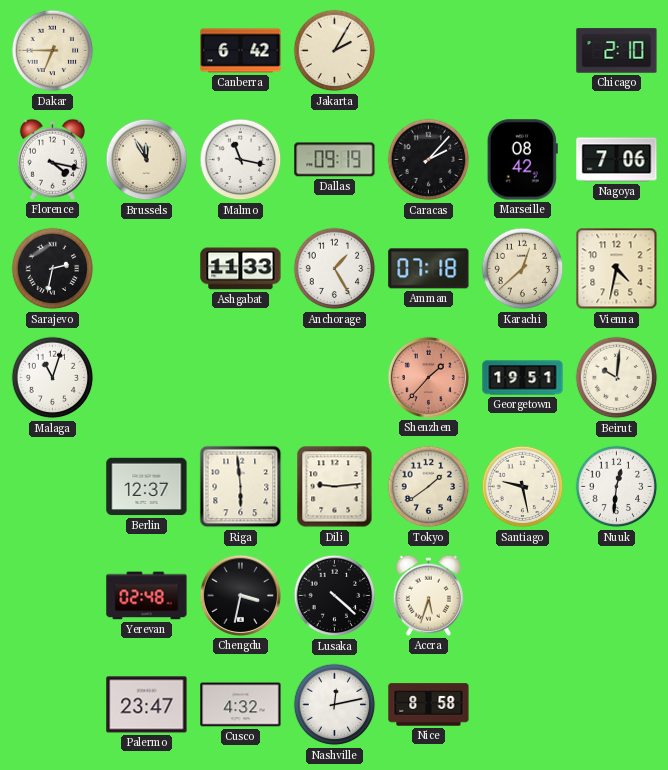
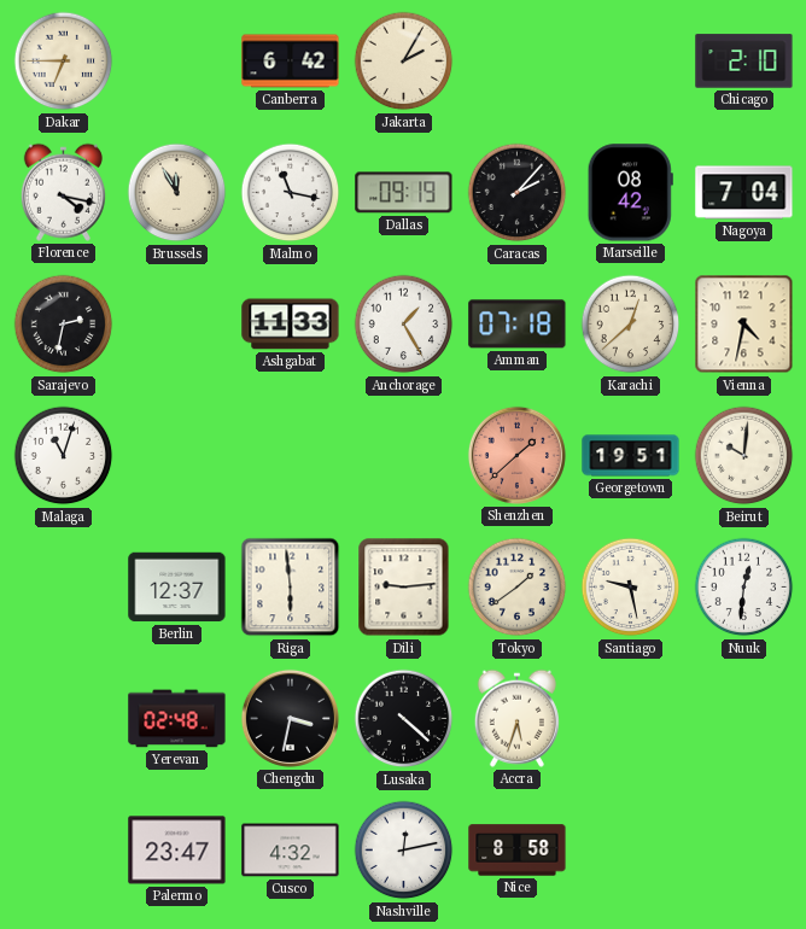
Nagoya: 7:06 -> 7:04 (744, 193)
Shenzhen: 1:37 -> 1:38 (516, 455)
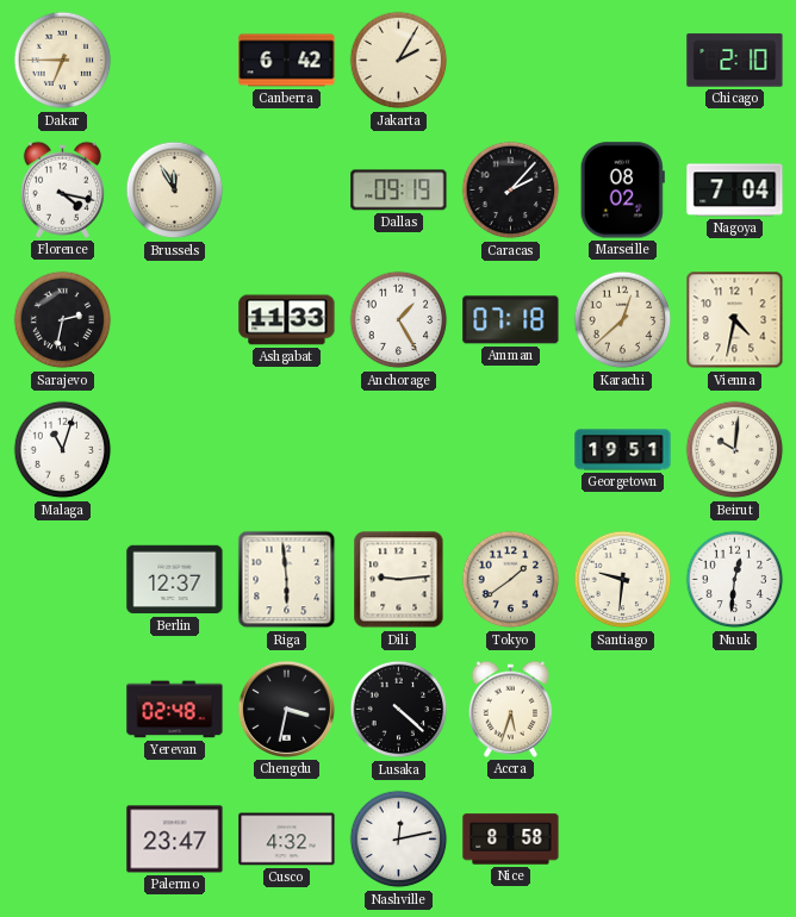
Malmo: 11:17 -> none (291, 193)
Marseille: 08:42 -> 08:02 (622, 191)
Shenzhen: 1:38 -> none (516, 455)
Santiago: 9:28 -> 9:31 (623, 580)
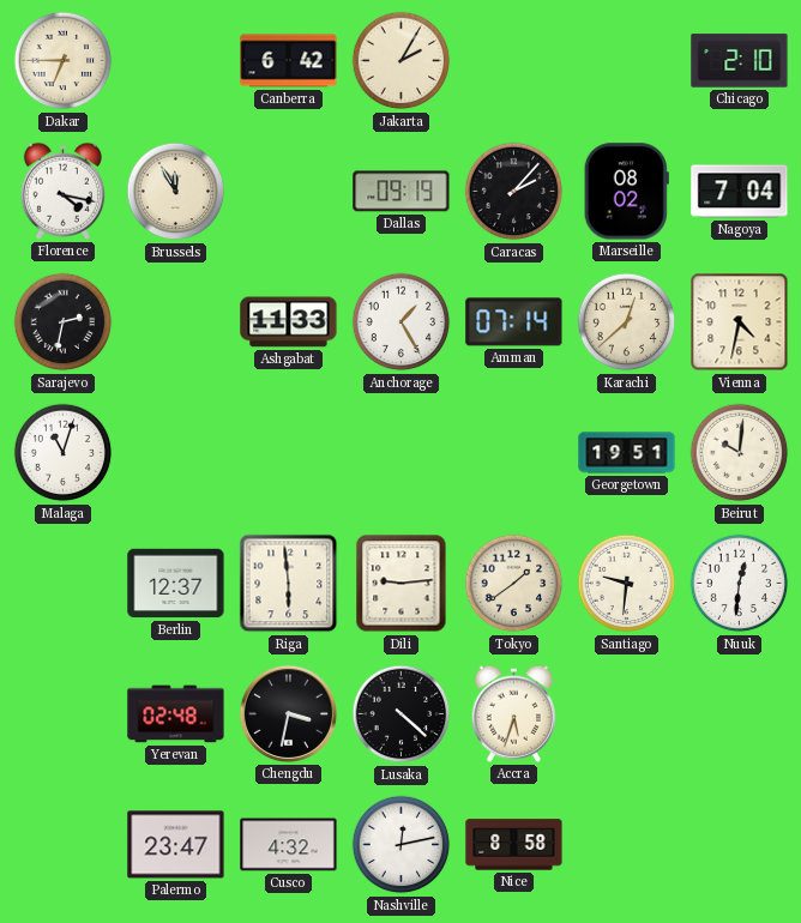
Amman: 07:18 -> 07:14 (514, 322)
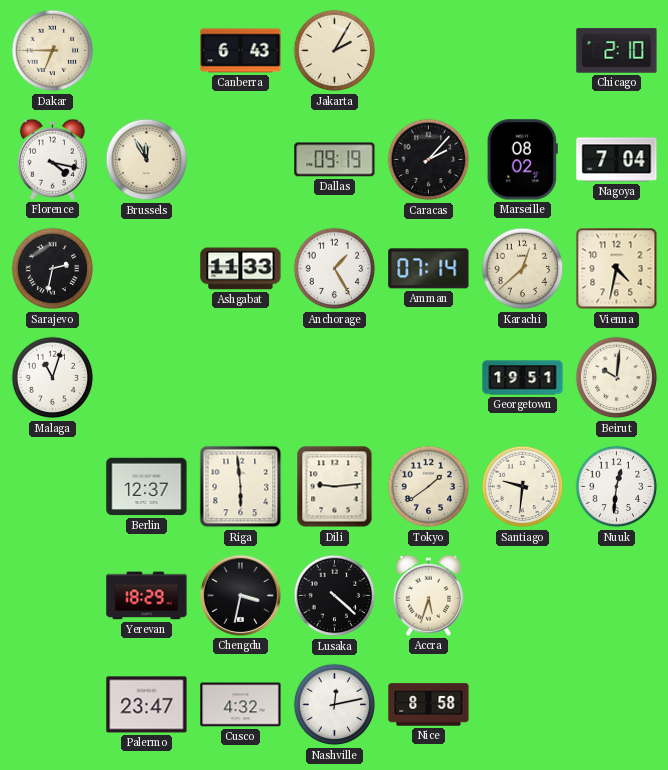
Canberra: 6:42 -> 6:43 (241, 51)
Yerevan: 02:48 -> 18:29 (147, 596)
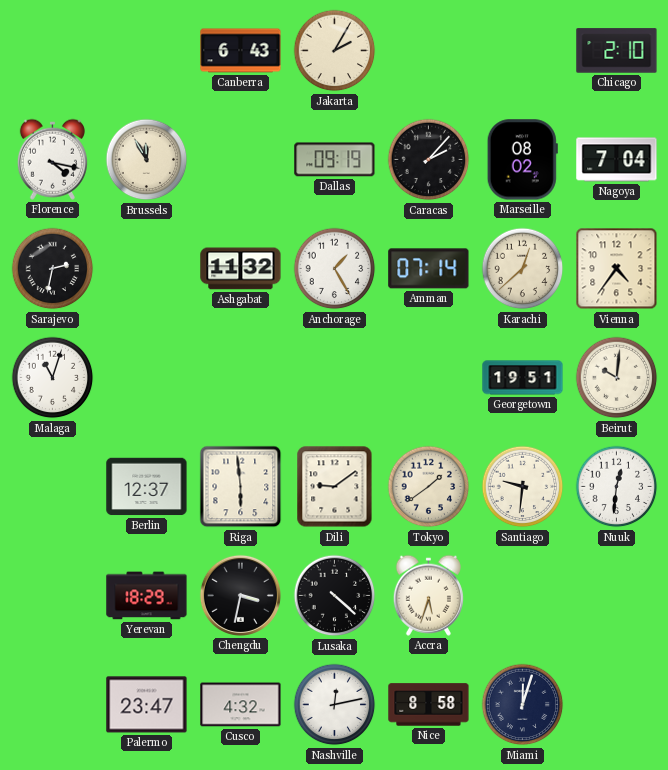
Dakar: 6:45 -> none (53, 51)
Ashgabat: 11:33 -> 11:32 (241, 269)
Vienna: 4:32 -> 4:36 (617, 269)
Dili: 9:14 -> 9:09 (335, 487)
Miami: none -> 12:03 (523, 705)
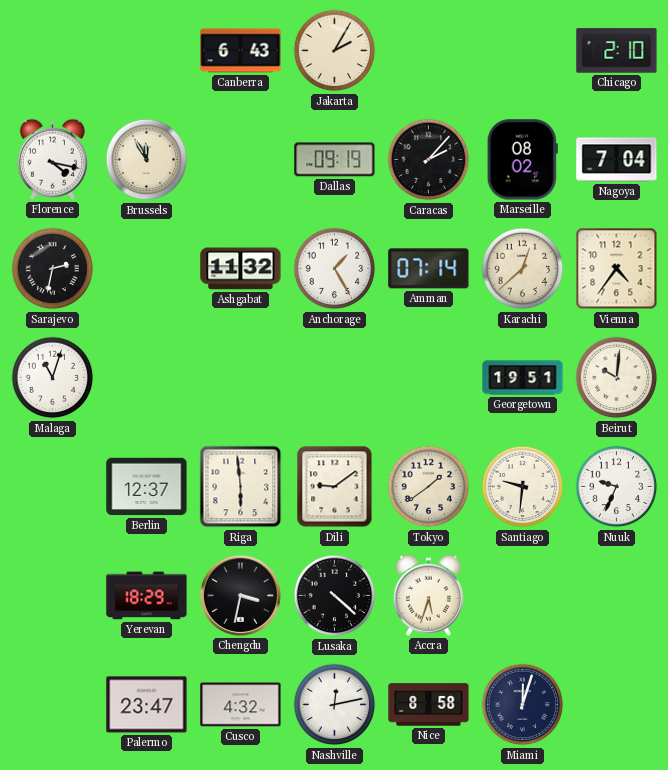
Nuuk: 12:31 -> 9:34 (617, 487)
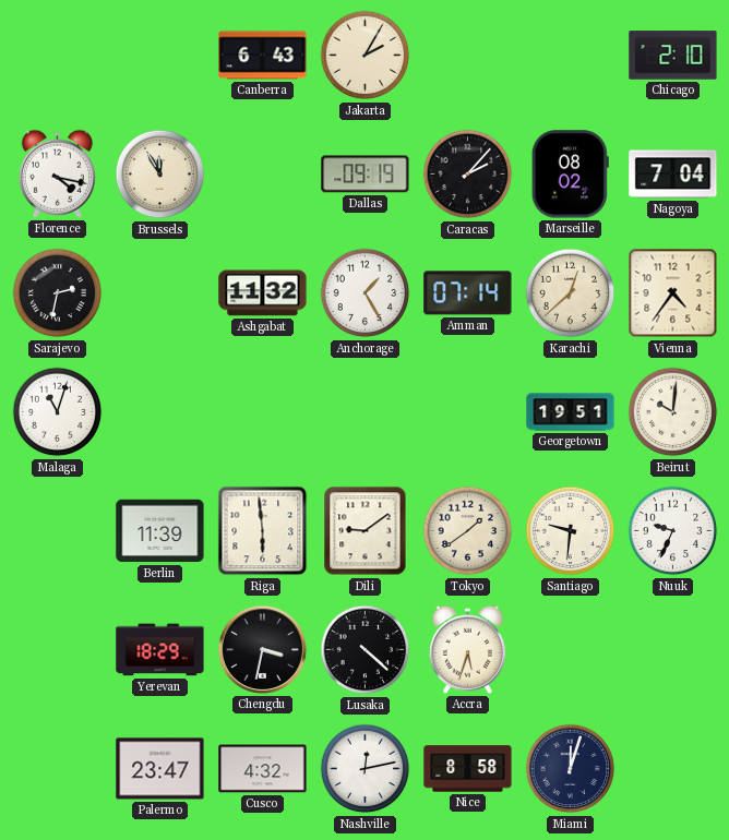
Berlin: 12:37 -> 11:39 (160, 531)
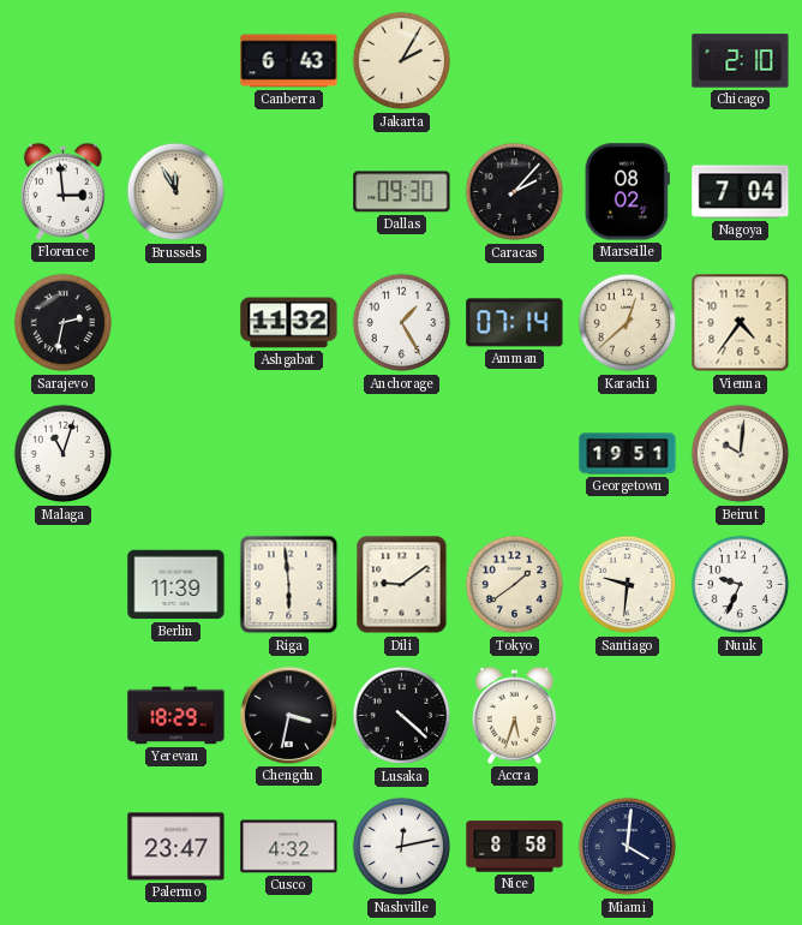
Florence: 4:17 -> 2:59 (62, 191)
Dallas: 09:19 -> 09:30 (402, 192)
Miami: 12:03 -> 4:01 (628, 847)
